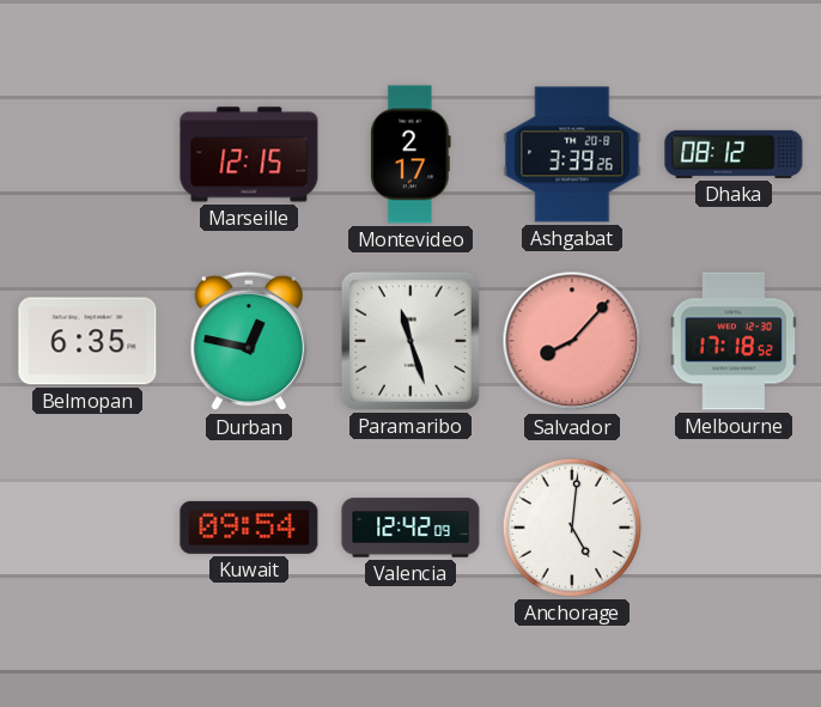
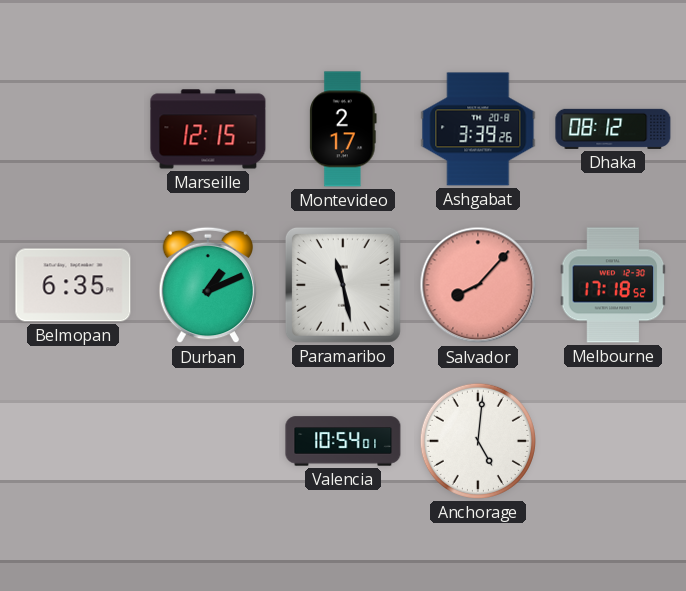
Durban: 12:47 -> 1:11 (208, 285)
Paramaribo: 11:27 -> 11:28 (343, 285)
Kuwait: 09:54 -> none (249, 528)
Valencia: 12:42 -> 10:54 (343, 441)
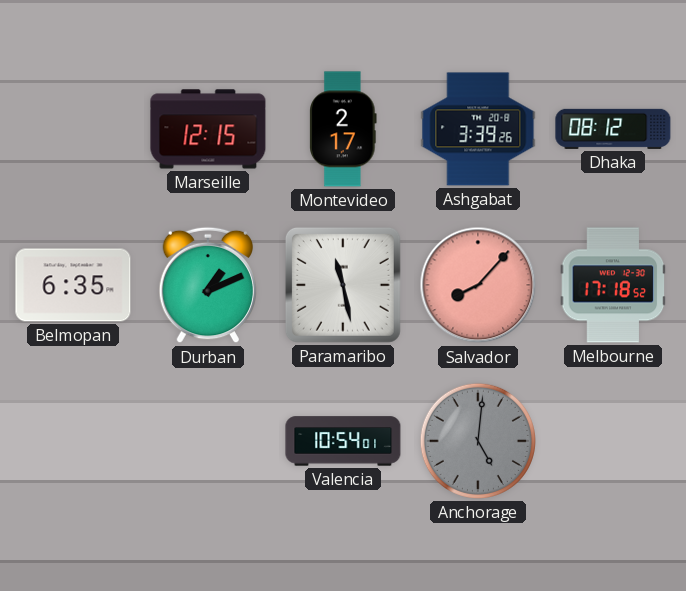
Anchorage dial: white -> grey (478, 441)
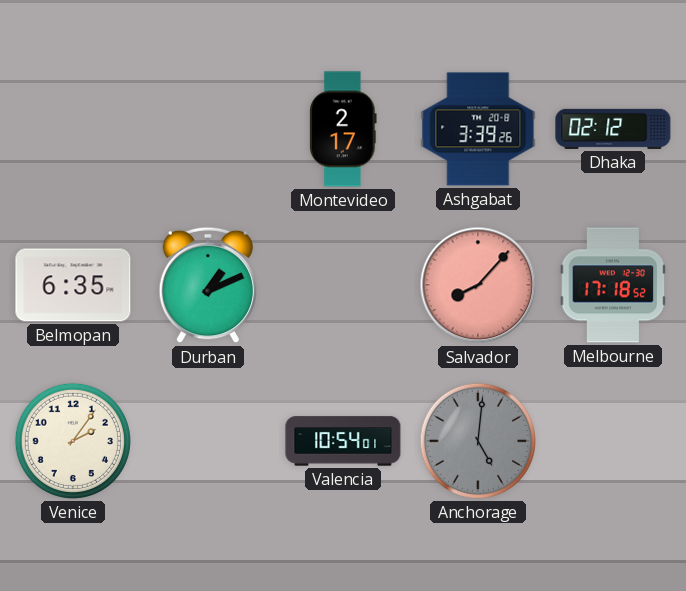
Marseille: 12:15 -> none (208, 129)
Dhaka: 08:12 -> 02:12 (613, 129)
Paramaribo: 11:28 -> none (343, 285)
Venice: none -> 2:06 (73, 441)
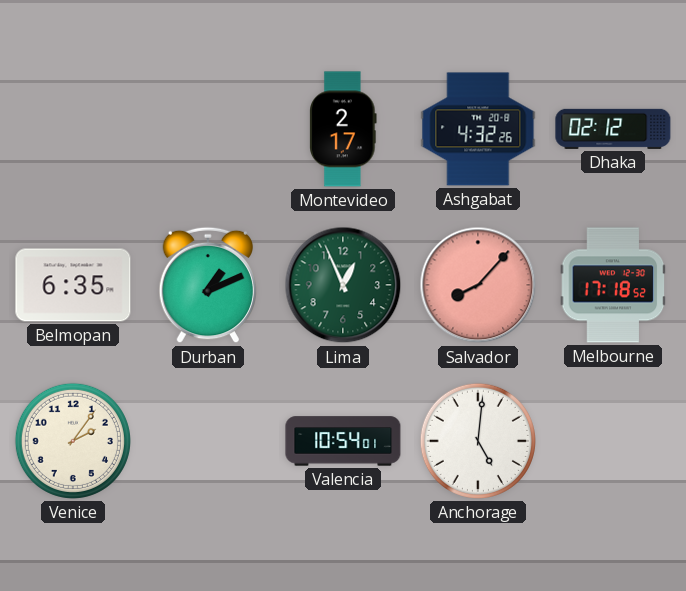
Ashgabat: 3:39 -> 4:32 (478, 129)
Lima: none -> 12:56 (343, 285)
Anchorage dial: grey -> white (478, 441)
